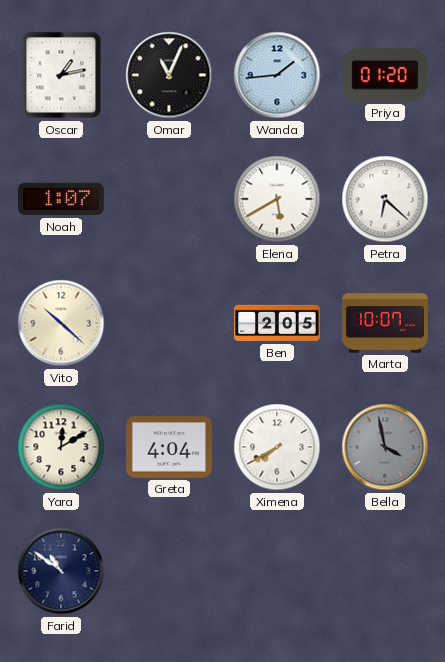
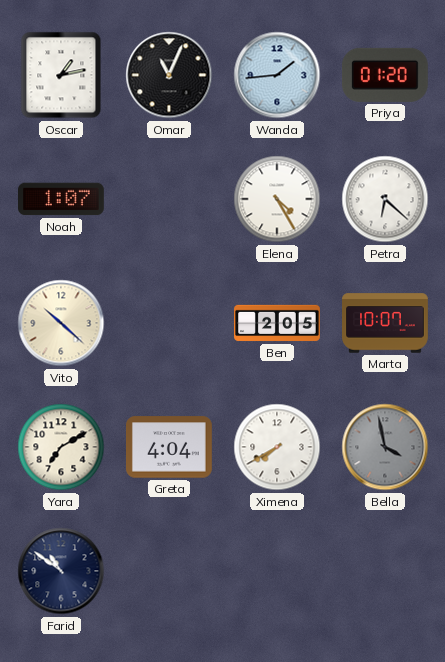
Elena: 5:40 -> 4:25 (277, 199)
Yara: 12:10 -> 7:10 (61, 447)
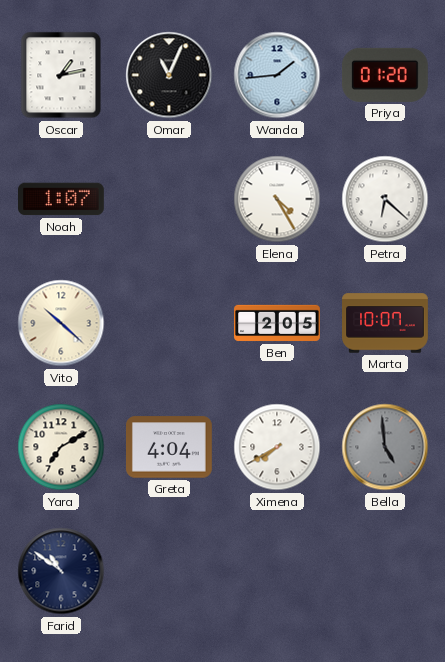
Bella: 3:58 -> 4:59 (385, 447)
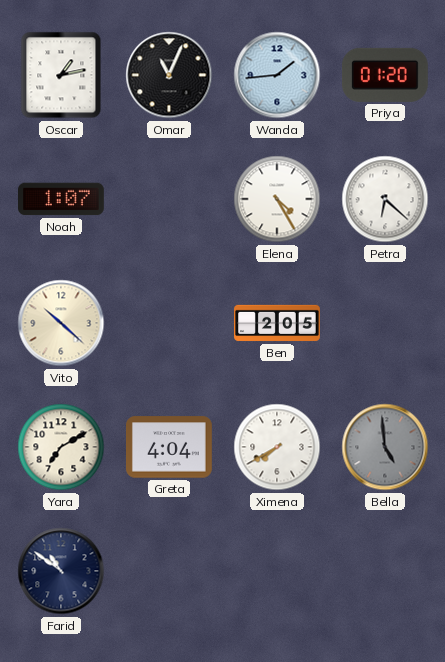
Marta: 10:07 -> none (385, 323)
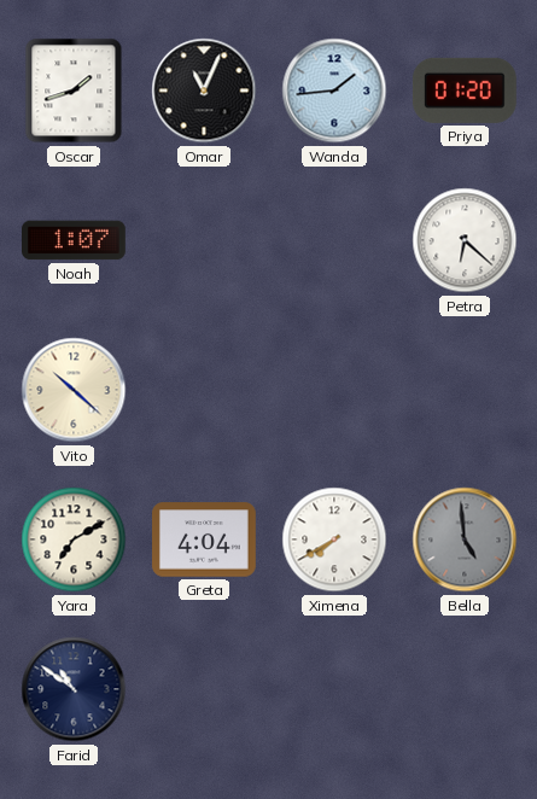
Oscar: 1:13 -> 1:42 (74, 91)
Elena: 4:25 -> none (277, 199)
Ben: 2:05 -> none (277, 323)
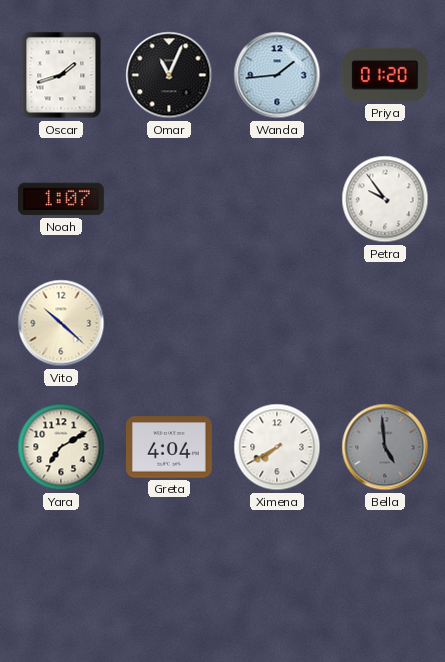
Petra: 6:22 -> 9:54 (385, 199)
Farid: 10:51 -> none (74, 689)
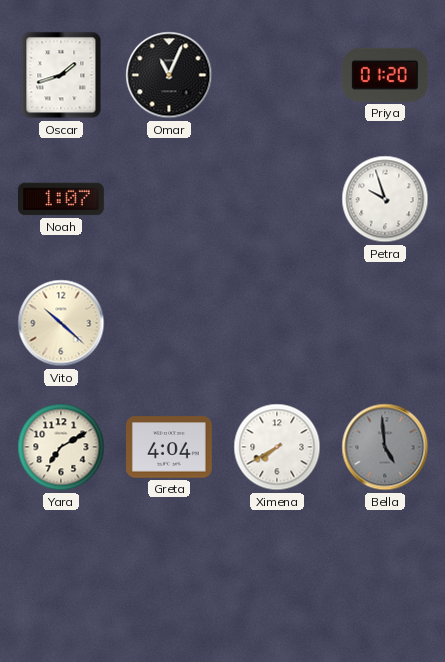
Wanda: 1:44 -> none (277, 75)
Petra: 9:54 -> 9:57 (385, 199)
